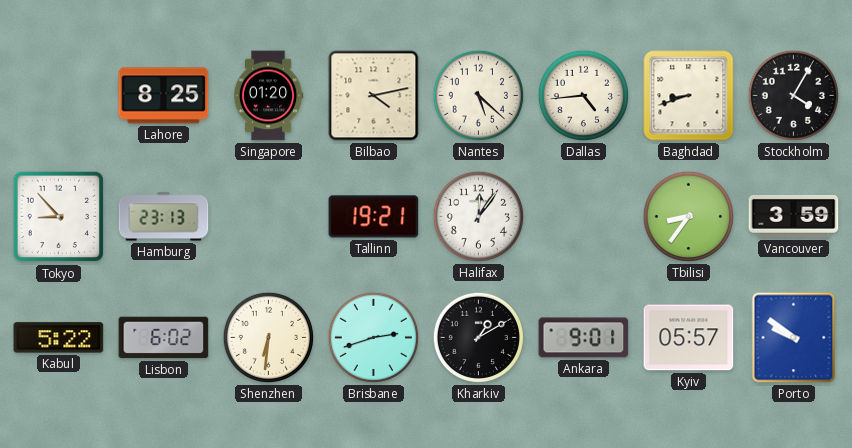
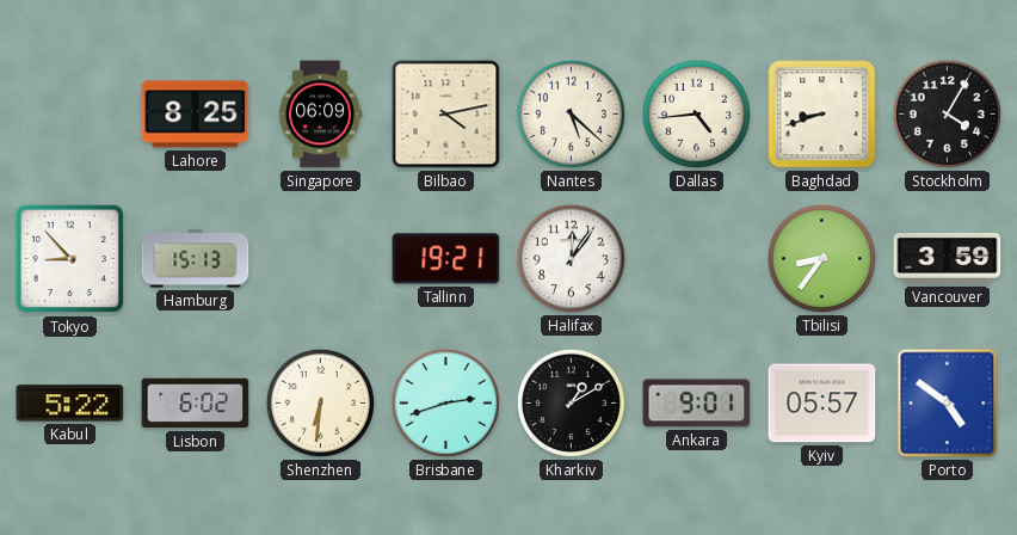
Singapore: 01:20 -> 06:09 (320, 115)
Hamburg: 23:13 -> 15:13 (196, 259)
Porto: 9:51 -> 4:51 (948, 404)
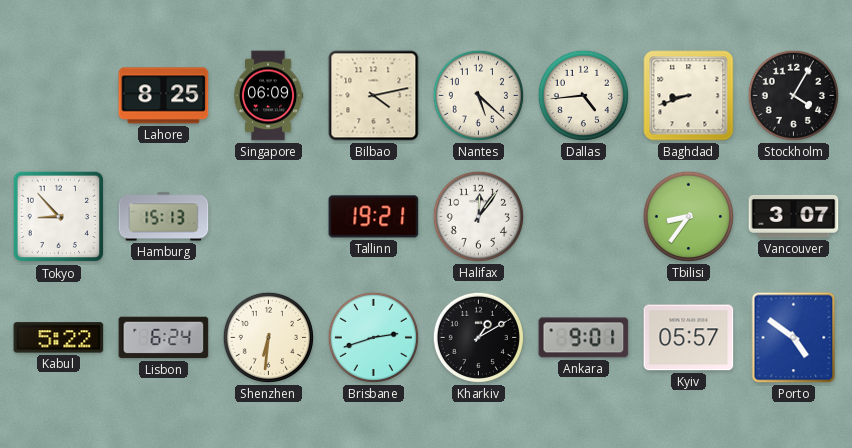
Vancouver: 3:59 -> 3:07 (794, 217)
Lisbon: 6:02 -> 6:24 (164, 338)
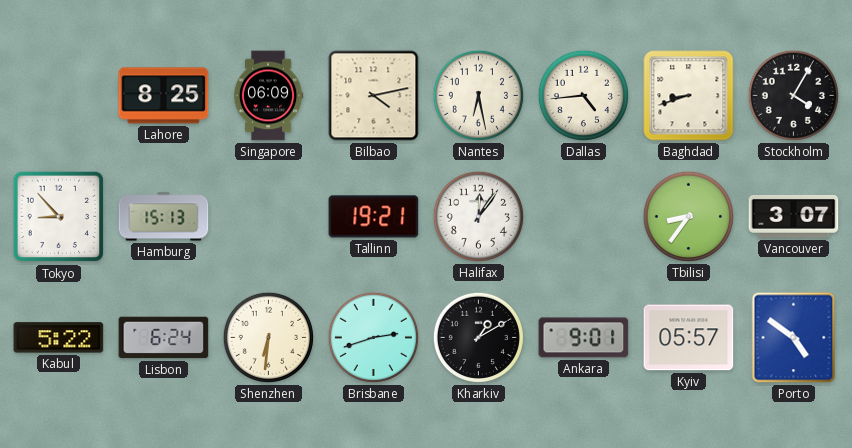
Nantes: 5:22 -> 6:28 (478, 95)
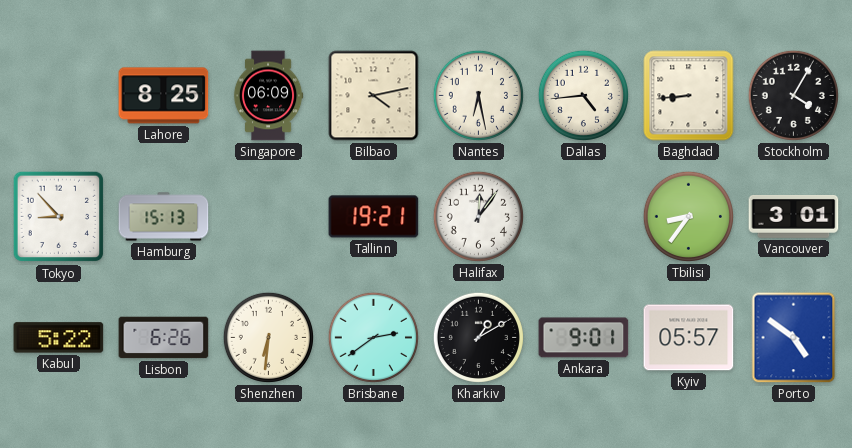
Baghdad: 8:42 -> 8:44 (689, 96)
Vancouver: 3:07 -> 3:01 (794, 217)
Lisbon: 6:24 -> 6:26 (164, 338)
Brisbane: 2:42 -> 2:39 (373, 337)
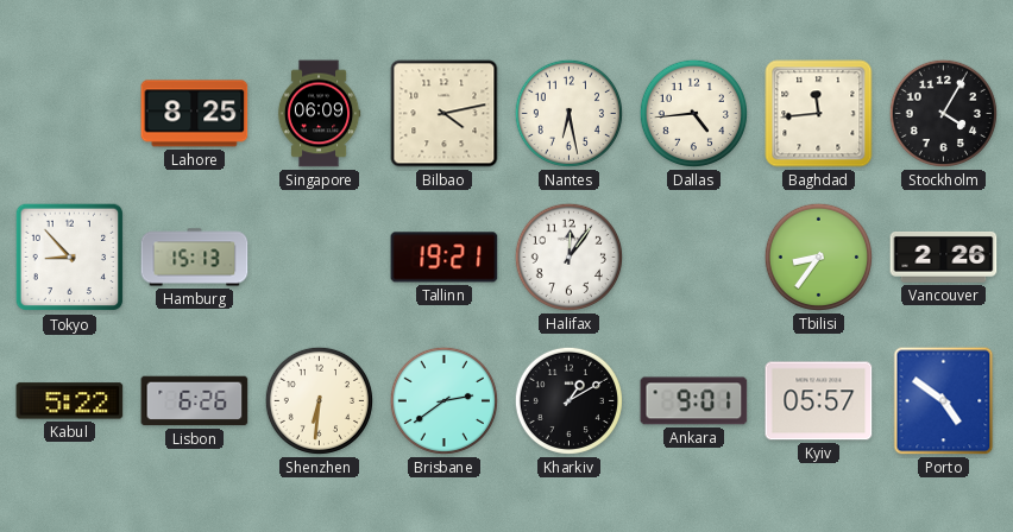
Baghdad: 8:44 -> 11:44 (819, 114)
Vancouver: 3:01 -> 2:26 (944, 258)
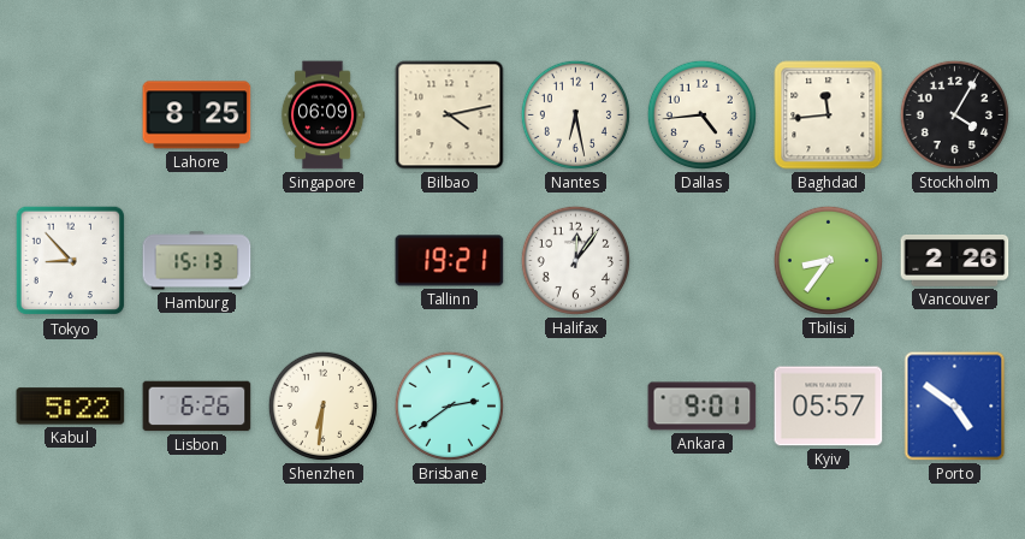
Kharkiv: 1:10 -> none (568, 400)
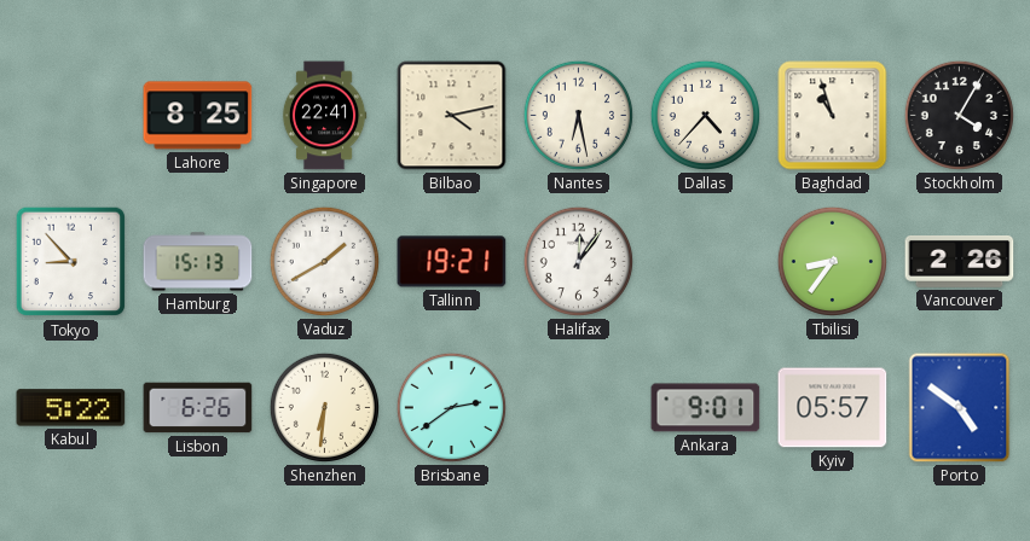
Singapore: 06:09 -> 22:41 (324, 116)
Dallas: 4:44 -> 4:37 (705, 115)
Baghdad: 11:44 -> 10:57 (833, 116)
Vaduz: none -> 1:40 (324, 261)
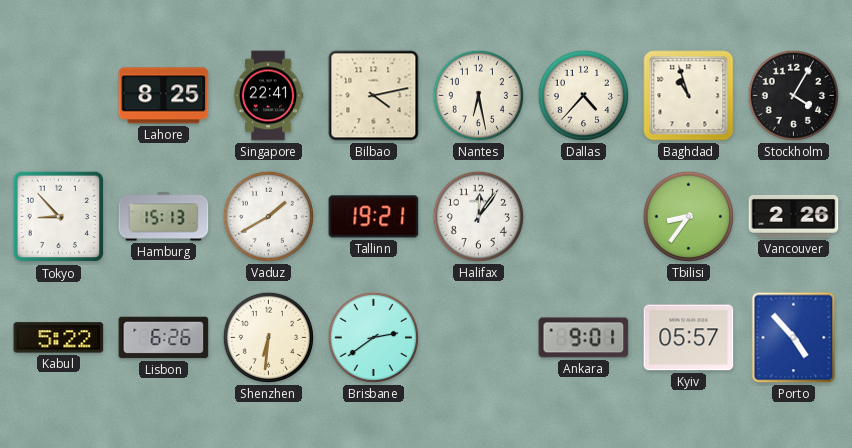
Porto: 4:51 -> 4:53 (794, 338)
